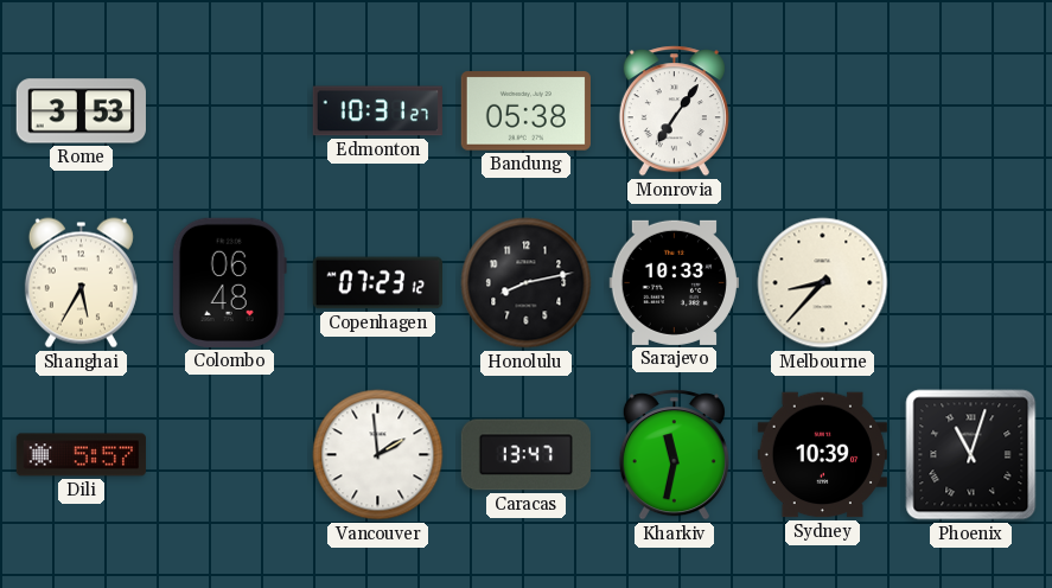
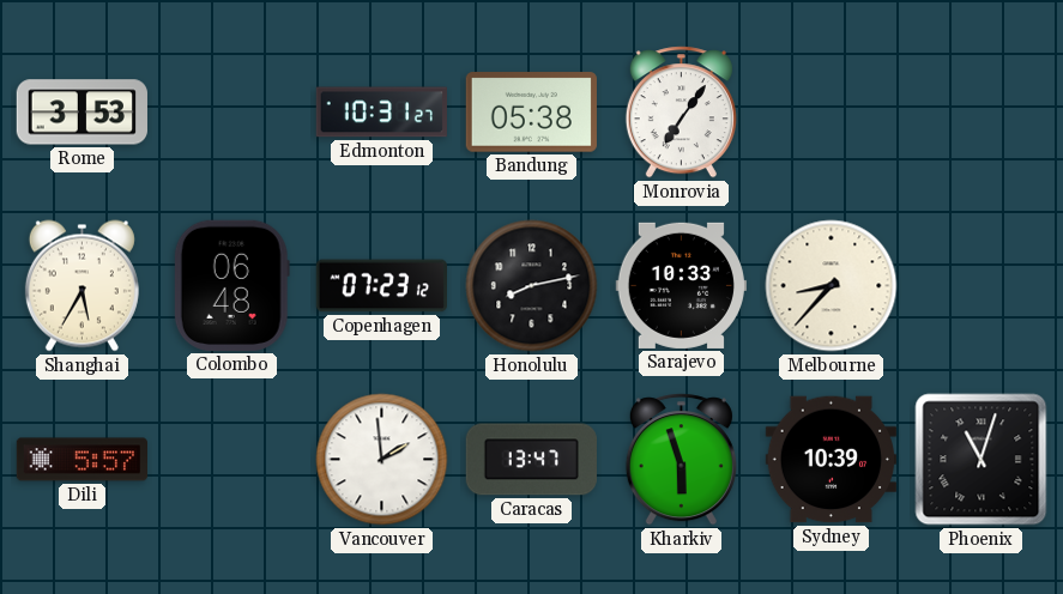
Kharkiv: 11:32 -> 5:57 (681, 460)
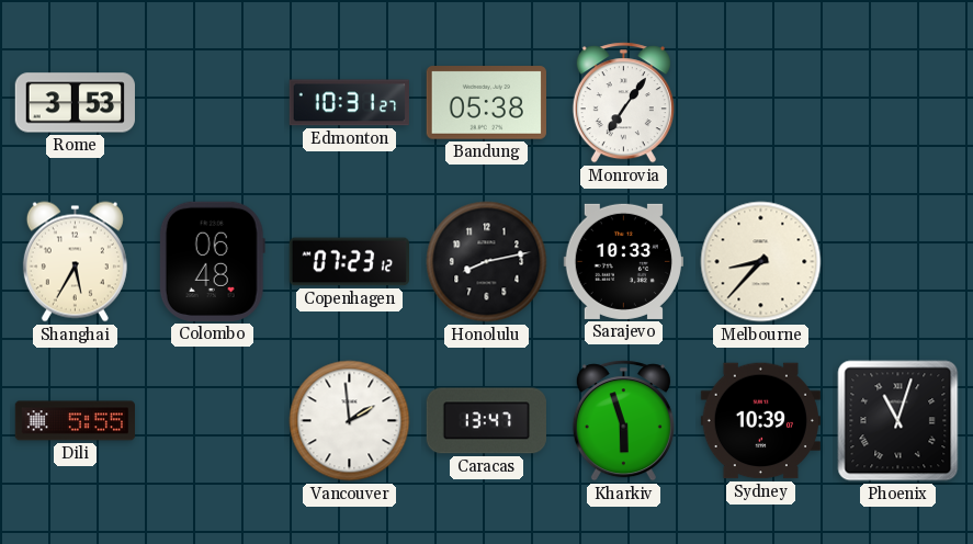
Dili: 5:57 -> 5:55 (75, 421)
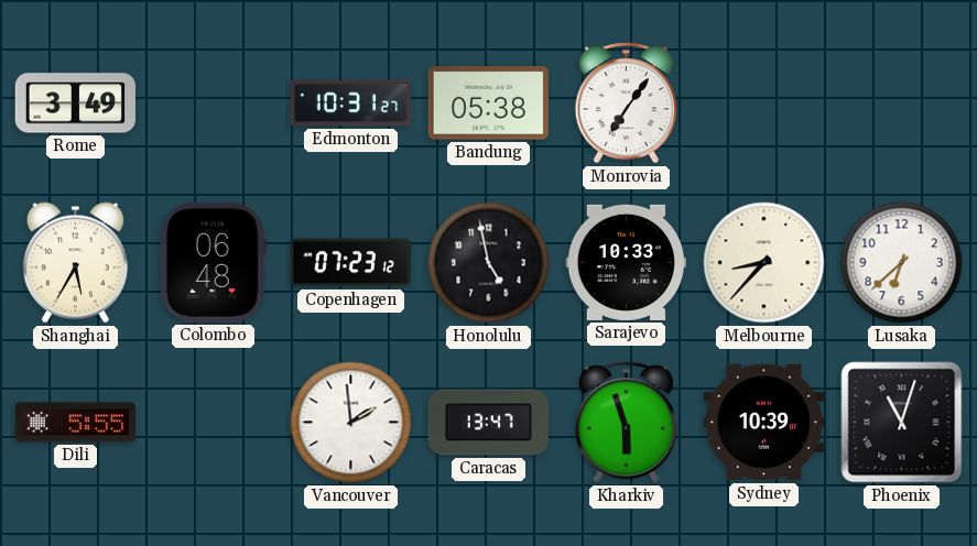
Rome: 3:53 -> 3:49 (75, 103)
Honolulu: 8:13 -> 4:58 (489, 263)
Lusaka: none -> 6:38 (902, 263)
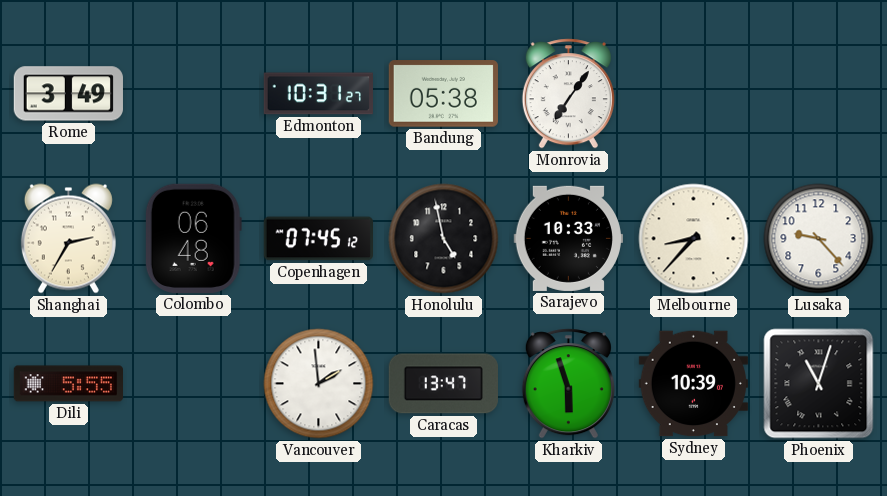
Shanghai: 5:35 -> 2:35 (68, 239)
Copenhagen: 07:23 -> 07:45 (318, 239)
Lusaka: 6:38 -> 9:23 (819, 239)
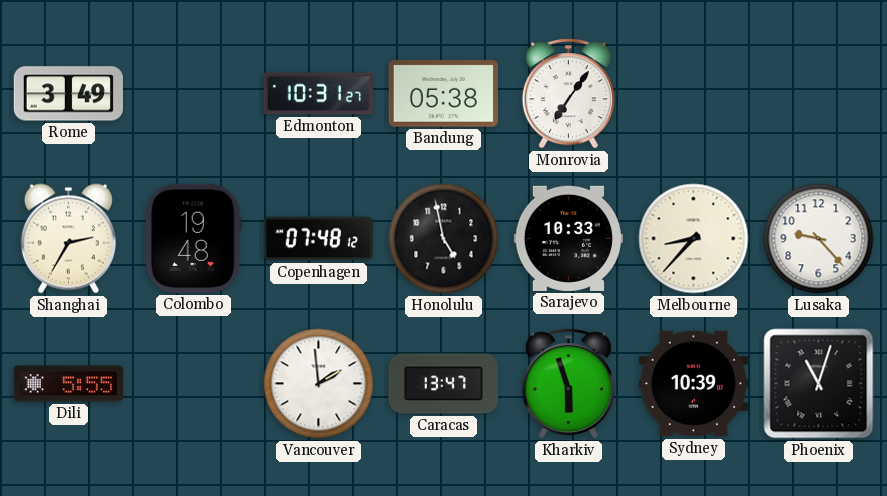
Colombo: 06:48 -> 19:48 (193, 238)
Copenhagen: 07:45 -> 07:48 (318, 239)
